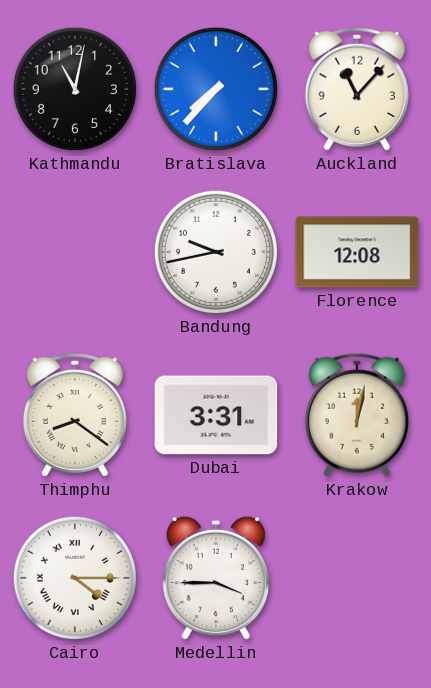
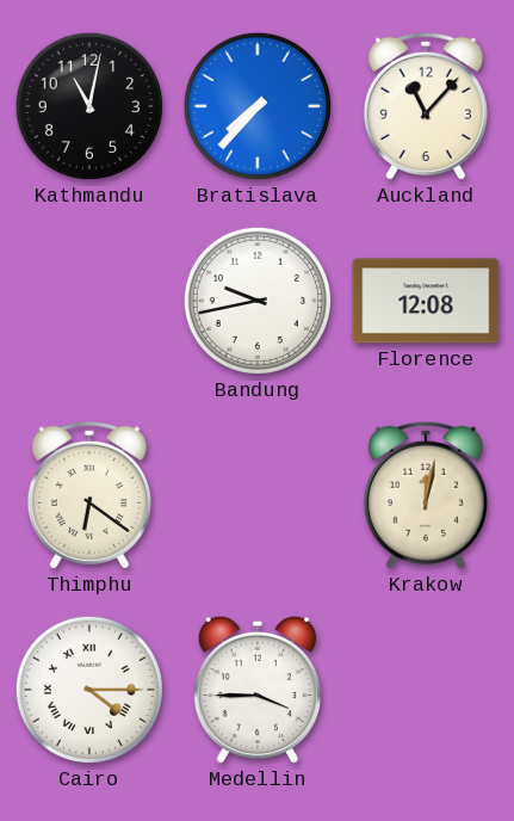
Thimphu: 8:21 -> 6:21 (89, 495)
Dubai: 3:31 -> none (216, 415)
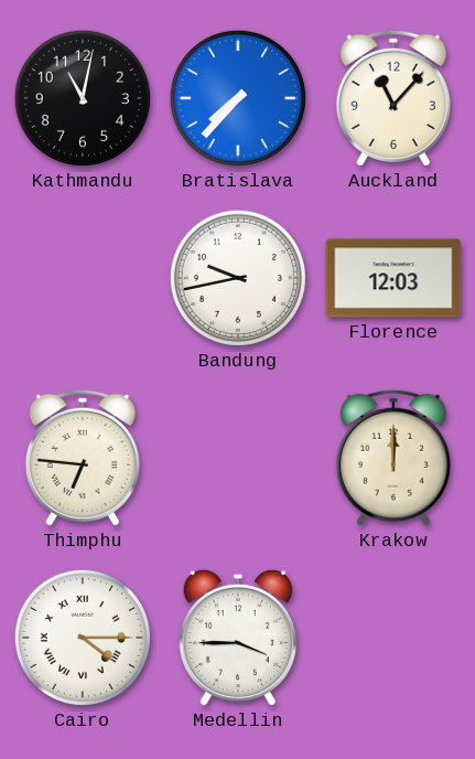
Florence: 12:08 -> 12:03 (393, 278)
Thimphu: 6:21 -> 6:46 (83, 458)
Krakow: 12:02 -> 12:00 (393, 458)
